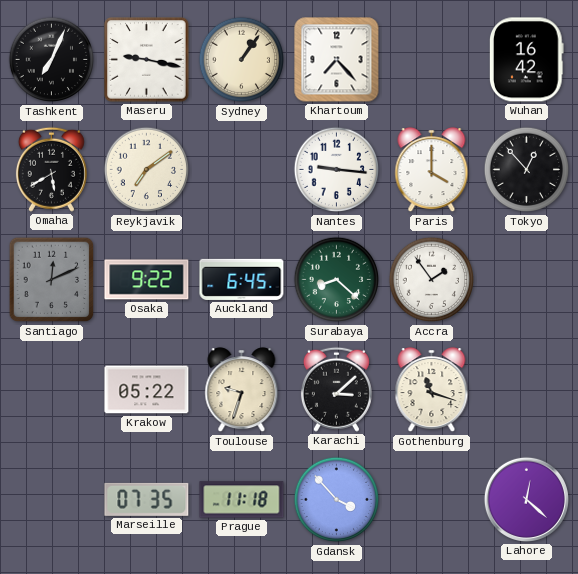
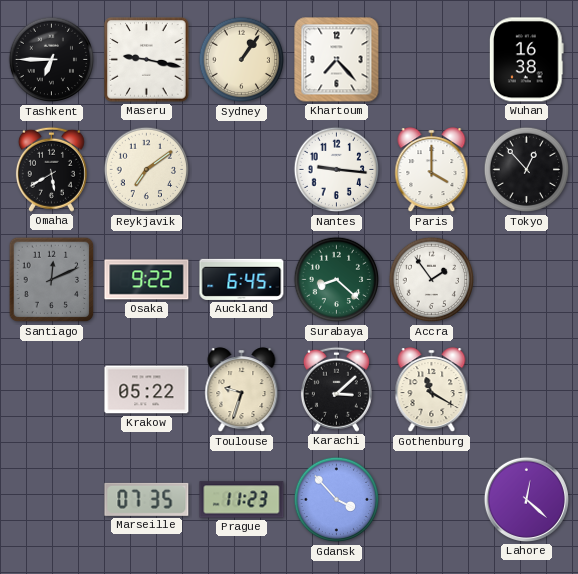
Tashkent: 7:04 -> 6:45 (52, 60)
Wuhan: 16:42 -> 16:38 (527, 60)
Gothenburg: 11:18 -> 11:20 (432, 390)
Prague: 11:18 -> 11:23 (242, 500)
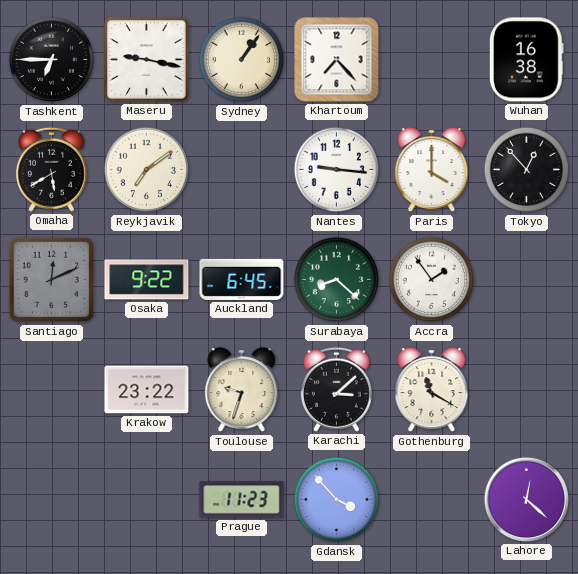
Krakow: 05:22 -> 23:22 (147, 390)
Marseille: 07:35 -> none (147, 499)
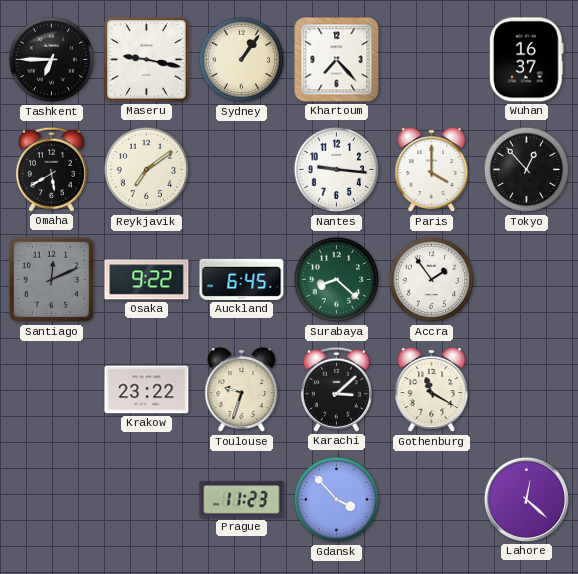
Wuhan: 16:38 -> 16:37 (527, 60)
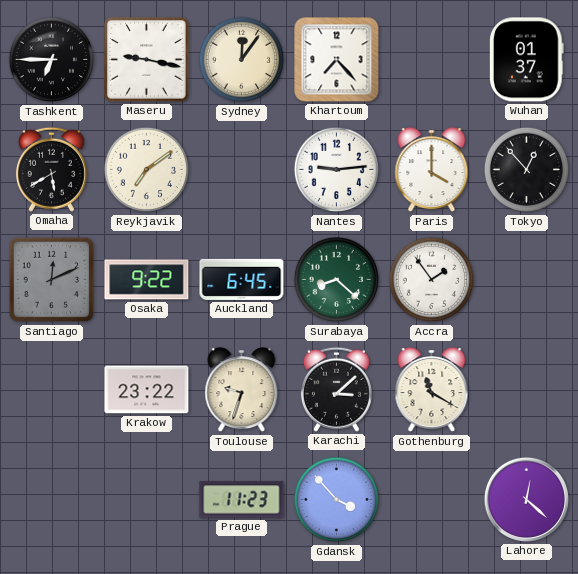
Sydney: 1:06 -> 12:06 (242, 60)
Wuhan: 16:37 -> 01:37 (527, 60)
Nantes: 9:16 -> 9:14 (337, 170)
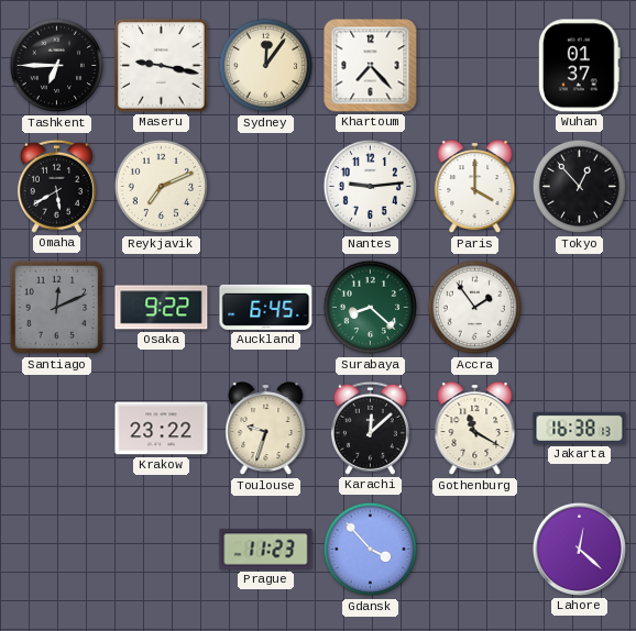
Reykjavik: 7:09 -> 7:11 (162, 187)
Karachi: 3:08 -> 12:08 (370, 428)
Jakarta: none -> 16:38 (580, 428)
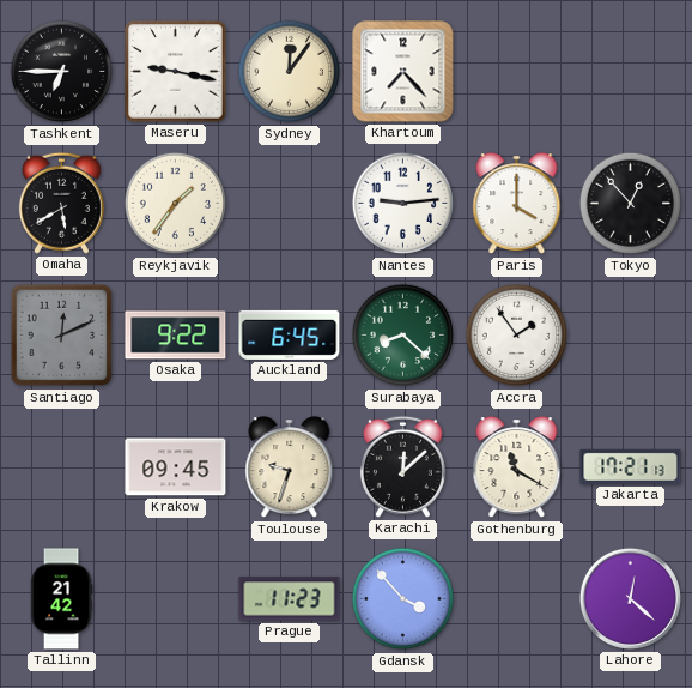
Wuhan: 01:37 -> none (580, 66)
Reykjavik: 7:11 -> 1:36 (176, 204)
Krakow: 23:22 -> 09:45 (176, 467)
Jakarta: 16:38 -> 17:21 (631, 466)
Tallinn: none -> 21:42 (61, 599)
